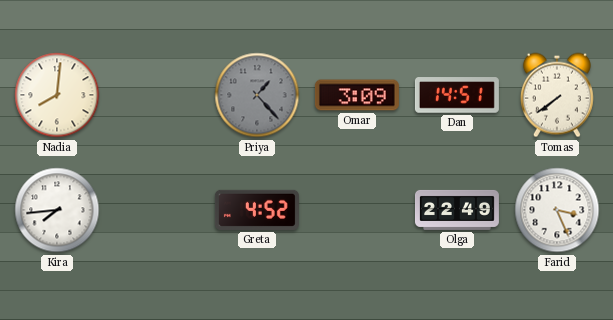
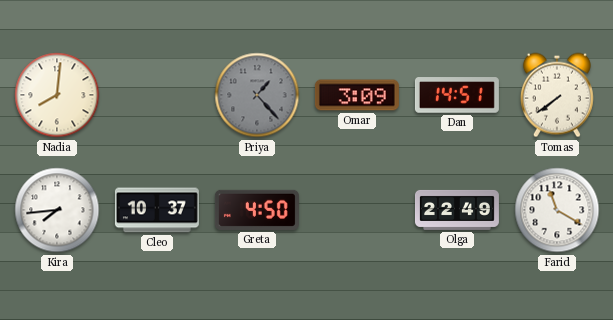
Cleo: none -> 10:37 (157, 210)
Greta: 4:52 -> 4:50 (257, 210)
Farid: 3:26 -> 11:20 (557, 210)
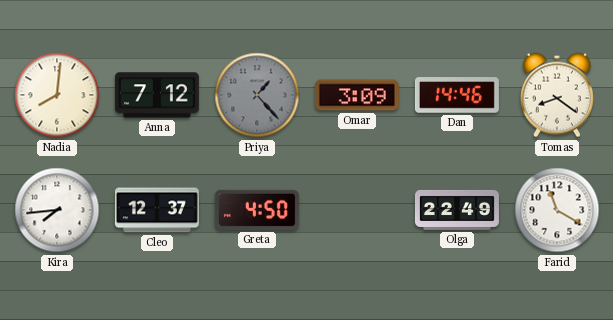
Anna: none -> 7:12 (157, 95)
Dan: 14:51 -> 14:46 (457, 95)
Tomas: 7:39 -> 8:21 (557, 95)
Cleo: 10:37 -> 12:37 (157, 210)
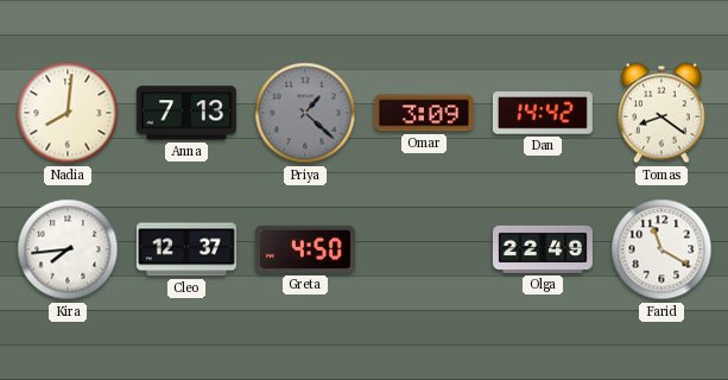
Anna: 7:12 -> 7:13 (186, 113)
Priya: 1:23 -> 1:22 (305, 113)
Dan: 14:46 -> 14:42 (543, 113)
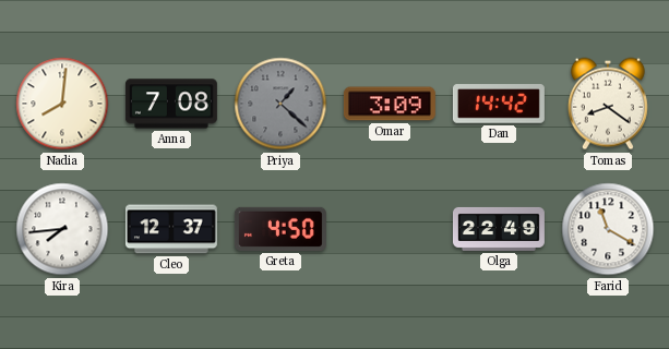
Anna: 7:13 -> 7:08 (171, 104)
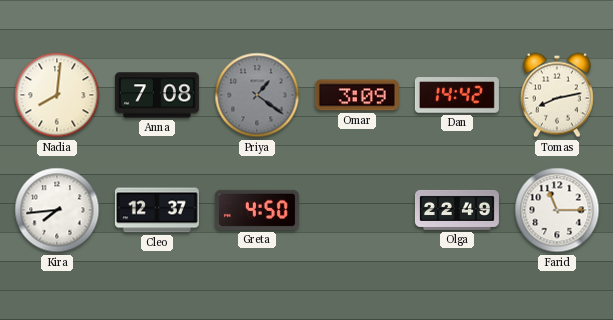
Priya: 1:22 -> 1:21 (257, 95)
Tomas: 8:21 -> 8:13 (557, 95)
Farid: 11:20 -> 11:15 (557, 210)
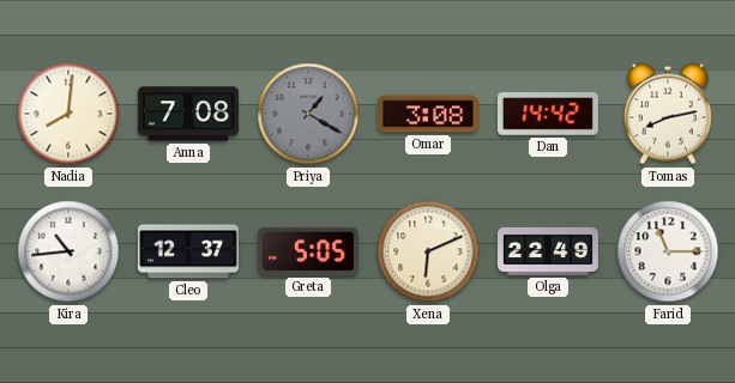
Priya: 1:21 -> 1:20 (308, 114)
Omar: 3:09 -> 3:08 (428, 114)
Kira: 7:44 -> 10:44 (68, 251)
Greta: 4:50 -> 5:05 (308, 251)
Xena: none -> 6:11 (428, 251)
